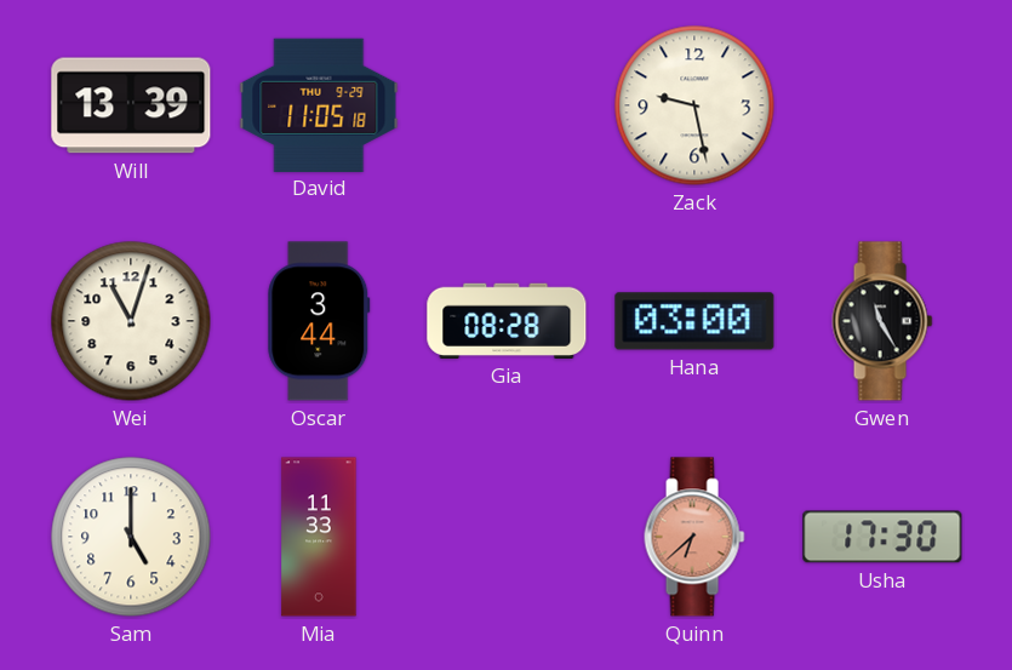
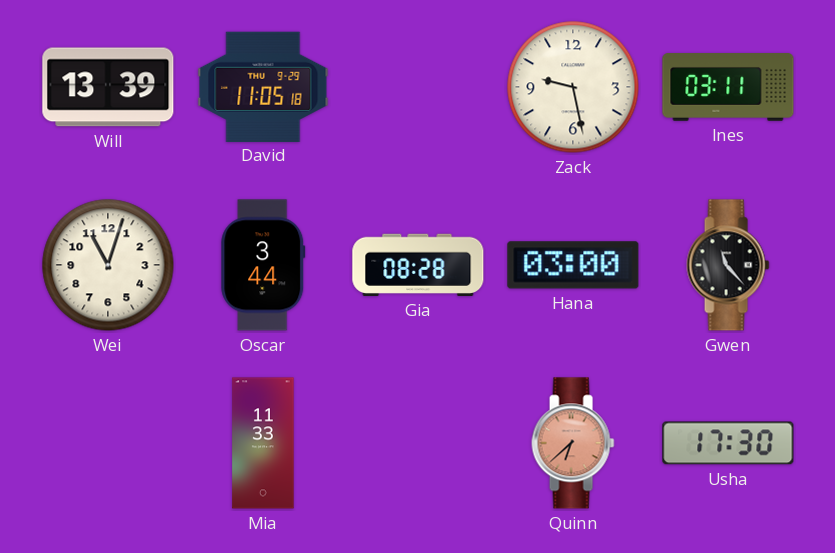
Ines: none -> 03:11 (728, 87)
Gwen: 11:25 -> 11:23 (728, 265)
Sam: 5:00 -> none (131, 537)
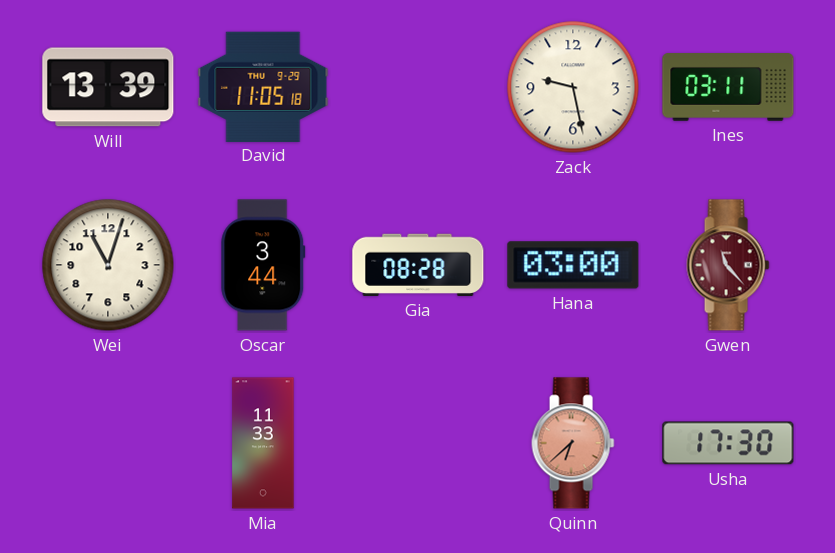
Gwen dial: black -> burgundy (728, 265)
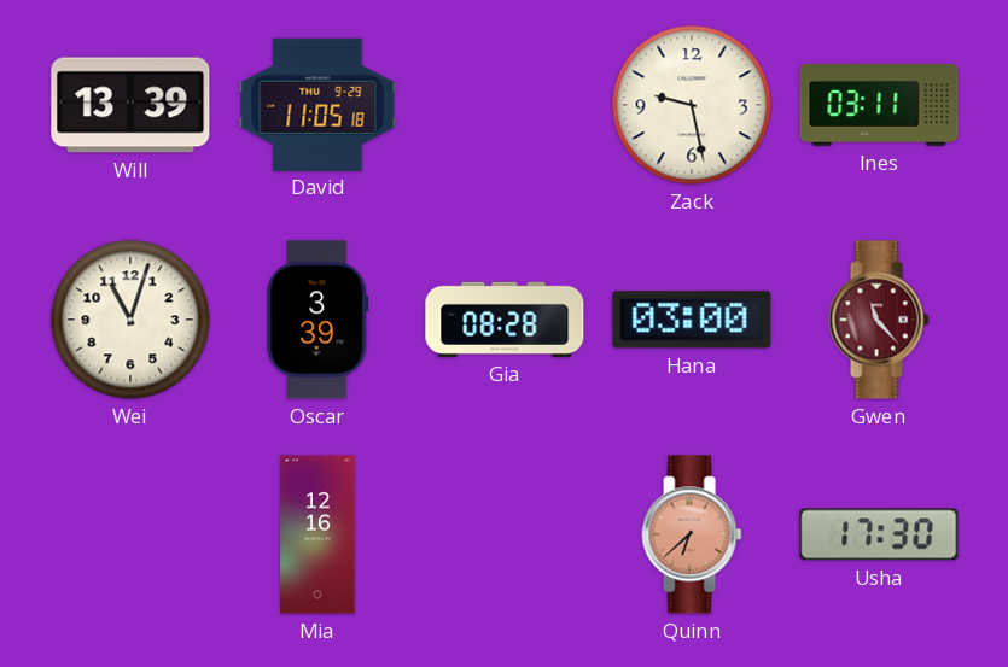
Oscar: 3:44 -> 3:39 (317, 320)
Mia: 11:33 -> 12:16 (317, 534)
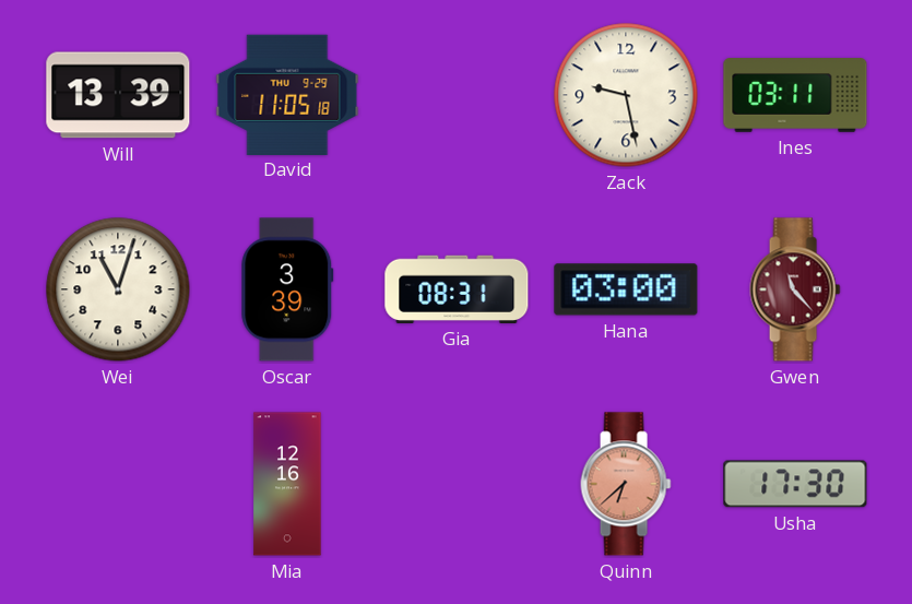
Gia: 08:28 -> 08:31 (457, 289)
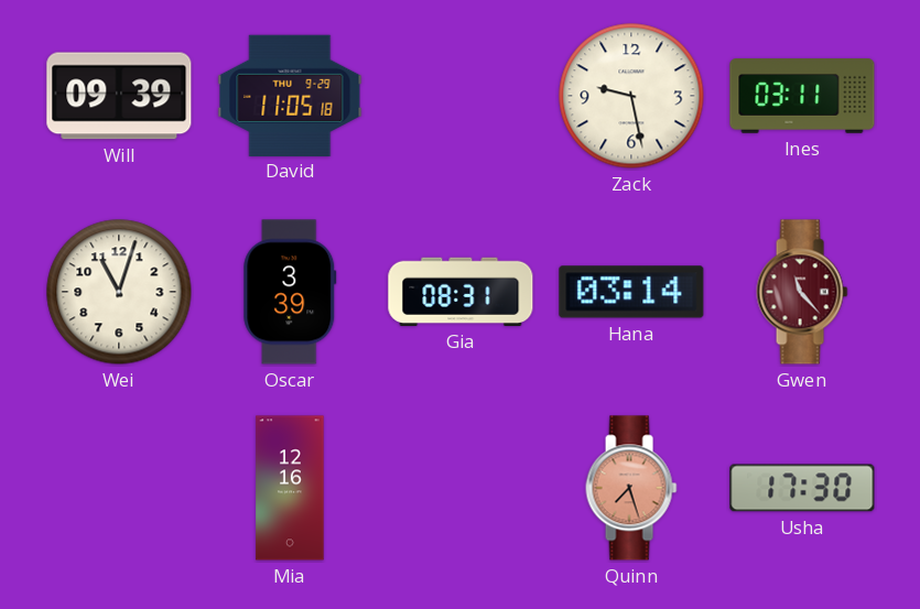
Will: 13:39 -> 09:39 (119, 96)
Hana: 03:00 -> 03:14 (631, 292)
Quinn: 6:38 -> 7:27 (631, 488)
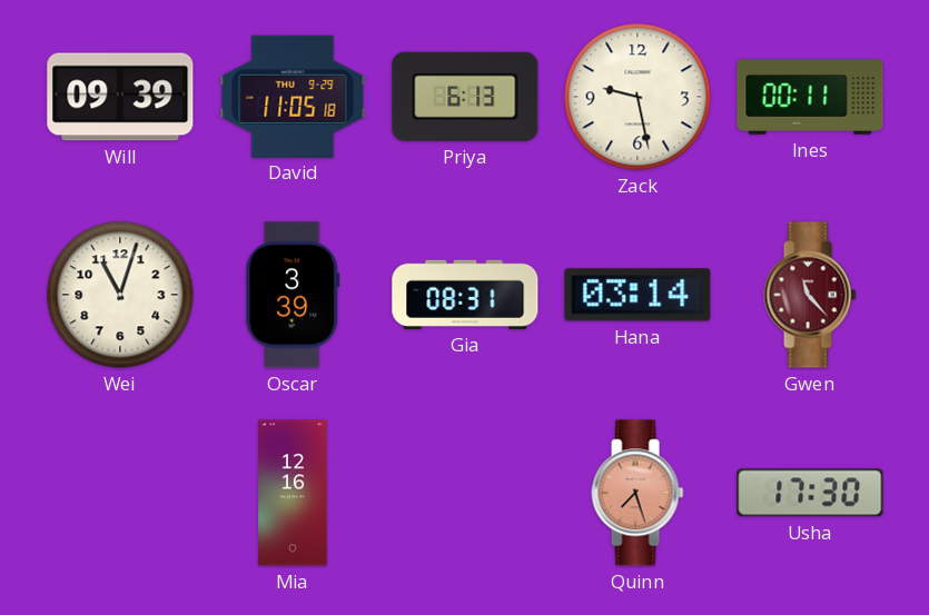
Priya: none -> 6:13 (465, 97)
Ines: 03:11 -> 00:11 (810, 97)
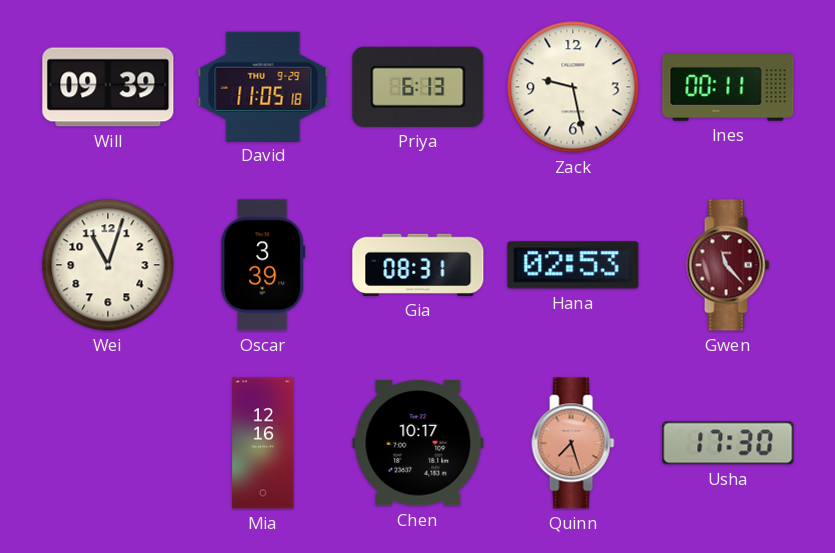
Hana: 03:14 -> 02:53 (573, 265)
Chen: none -> 10:17 (418, 443)
